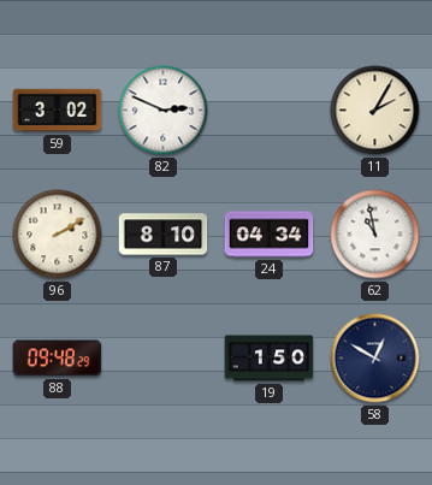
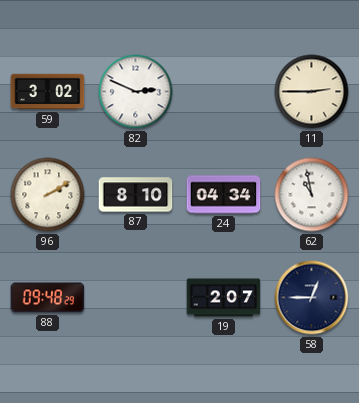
11: 2:05 -> 2:45 (312, 92)
19: 1:50 -> 2:07 (224, 298)
58: 12:50 -> 12:45 (312, 298)
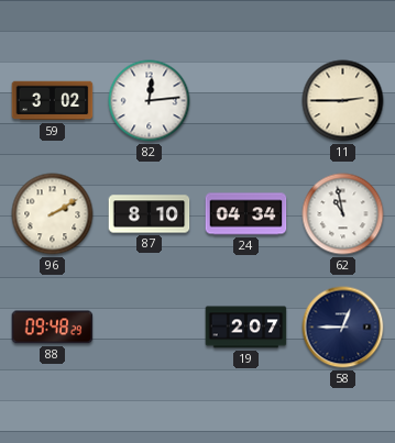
82: 2:49 -> 12:14 (150, 101)
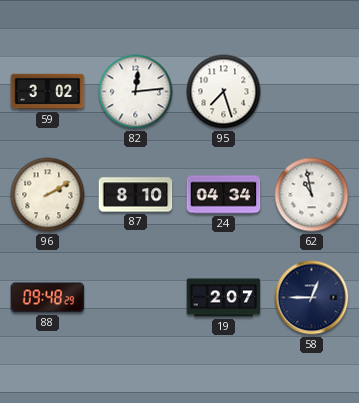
95: none -> 7:27 (224, 92)
11: 2:45 -> none (343, 101)
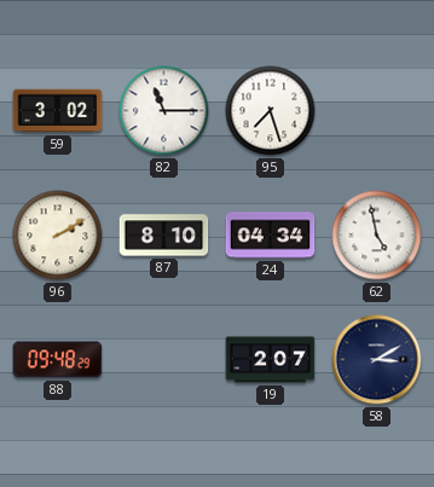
82: 12:14 -> 11:15 (164, 111)
62: 10:58 -> 4:58 (377, 236)
58: 12:45 -> 3:10 (377, 360)
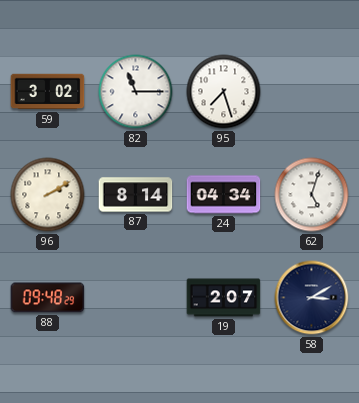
87: 8:10 -> 8:14 (136, 195)
62: 4:58 -> 5:03 (312, 195)
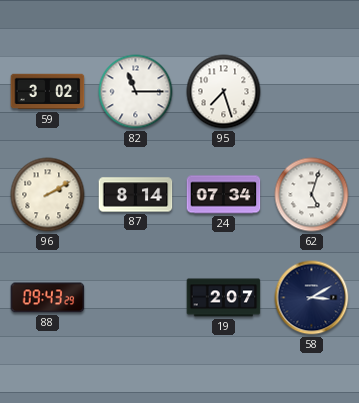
24: 04:34 -> 07:34 (224, 195)
88: 09:48 -> 09:43 (48, 298)
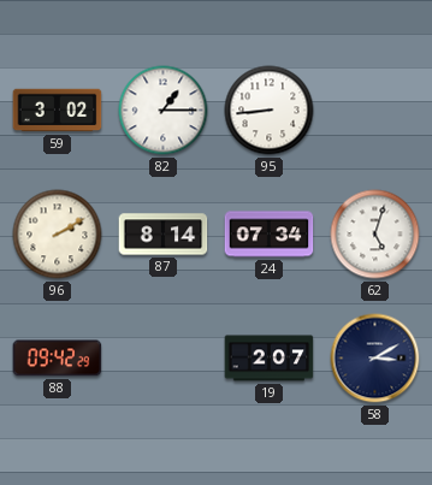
82: 11:15 -> 1:15 (164, 111)
95: 7:27 -> 8:44 (270, 111)
88: 09:43 -> 09:42 (58, 359)
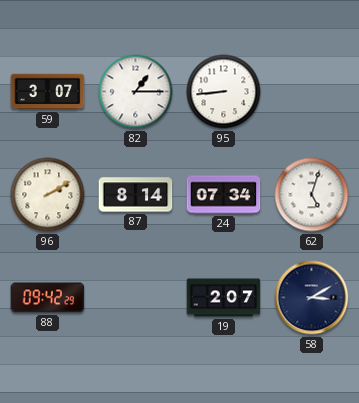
59: 3:02 -> 3:07 (48, 92)
